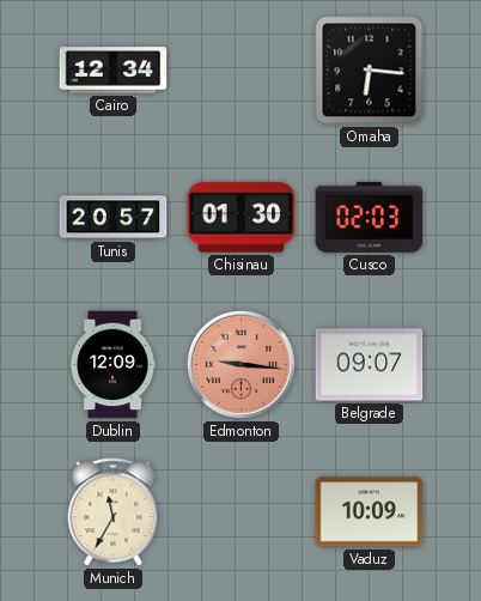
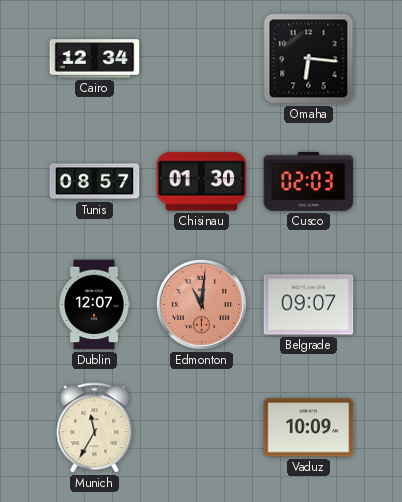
Tunis: 20:57 -> 08:57 (95, 182)
Dublin: 12:09 -> 12:07 (94, 305)
Edmonton: 9:16 -> 11:01 (201, 304)
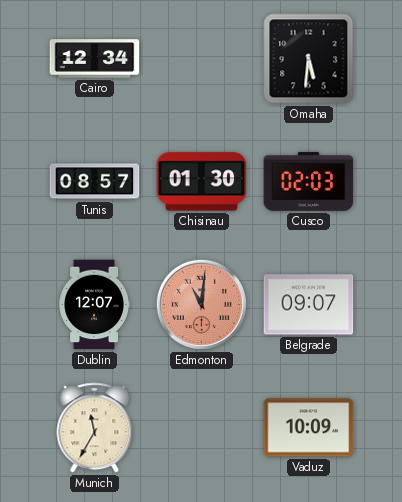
Omaha: 6:16 -> 5:31 (309, 59)
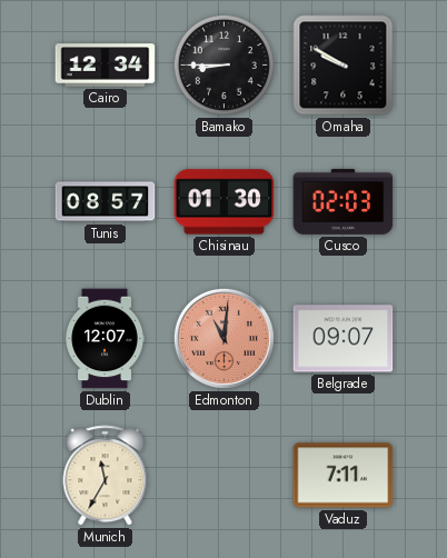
Bamako: none -> 8:45 (223, 64)
Omaha: 5:31 -> 9:50 (344, 66)
Vaduz: 10:09 -> 7:11 (344, 476)
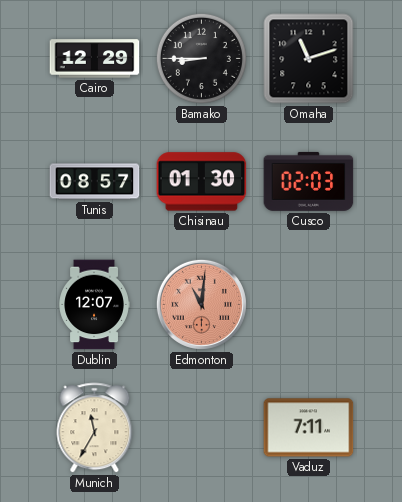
Cairo: 12:34 -> 12:29 (95, 59)
Omaha: 9:50 -> 11:12 (309, 59)
Belgrade: 09:07 -> none (344, 339)
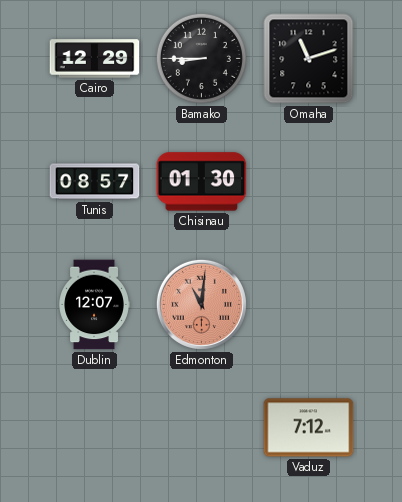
Cusco: 02:03 -> none (309, 181)
Munich: 11:35 -> none (95, 428)
Vaduz: 7:11 -> 7:12 (309, 428)
